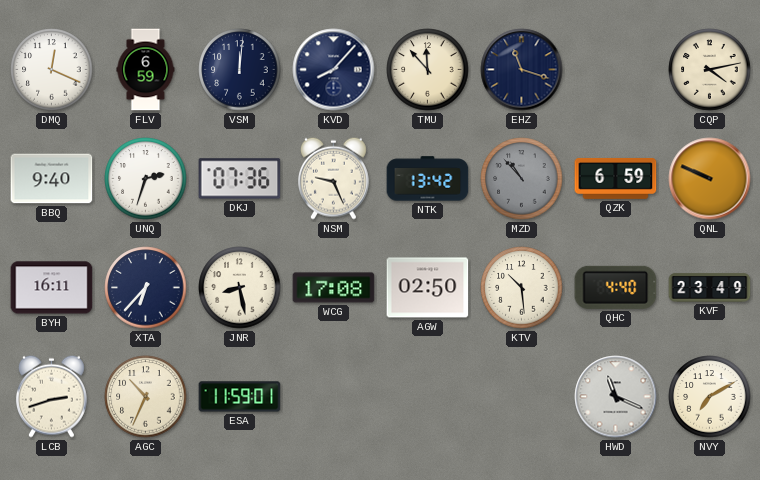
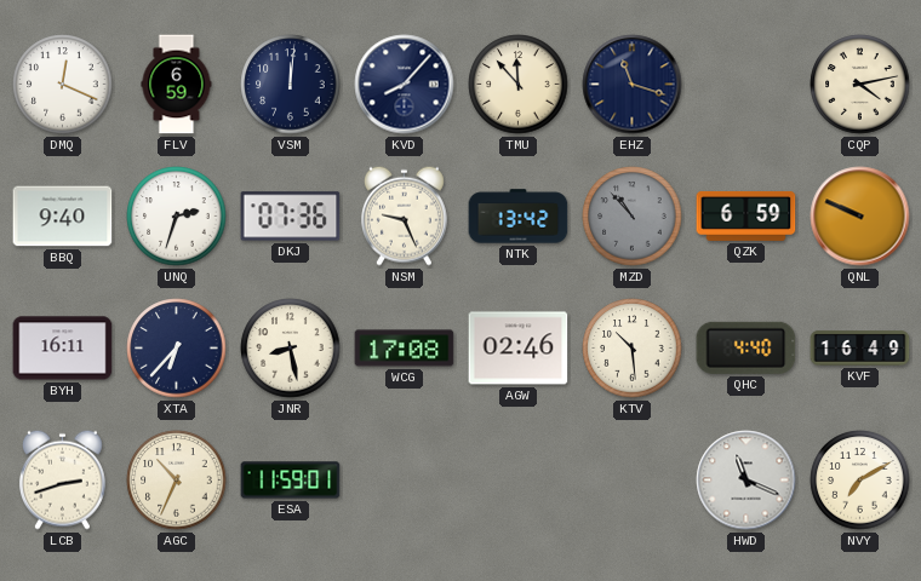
AGW: 02:50 -> 02:46 (519, 349)
KVF: 23:49 -> 16:49 (860, 349)
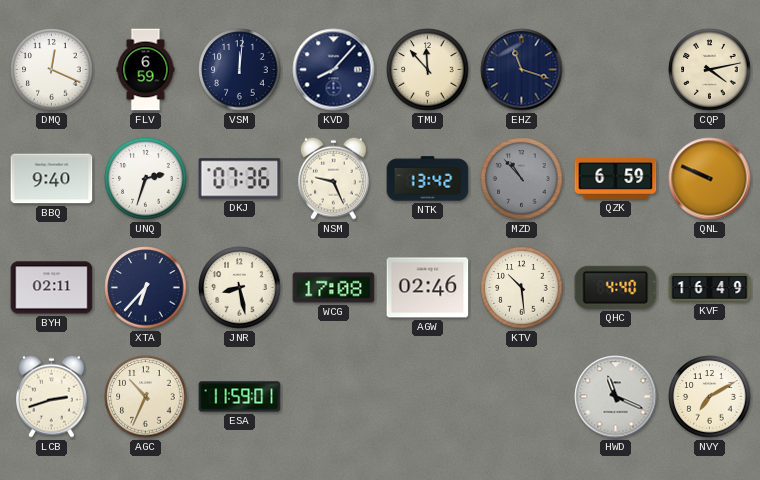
BYH: 16:11 -> 02:11 (52, 288)
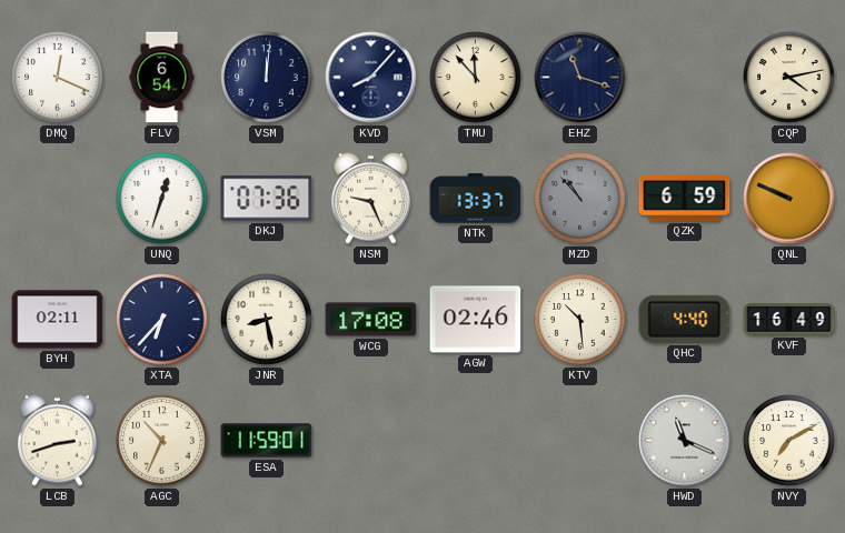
FLV: 6:59 -> 6:54 (162, 78)
BBQ: 9:40 -> none (52, 179)
UNQ: 2:33 -> 12:33 (162, 199)
NTK: 13:42 -> 13:37 (476, 199)
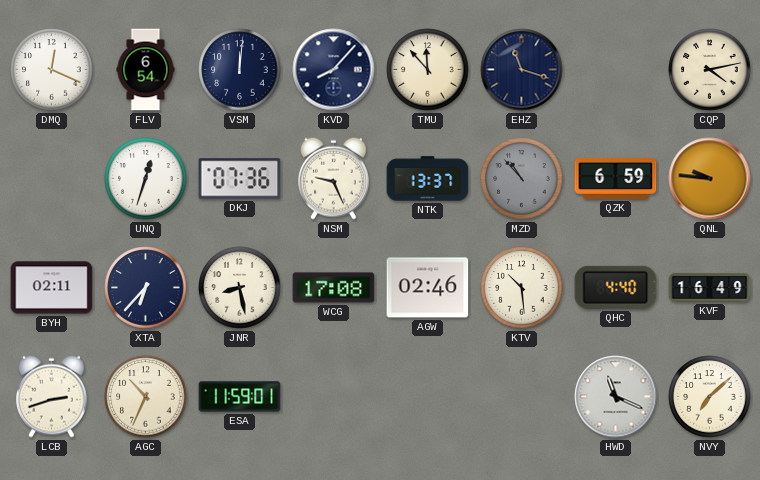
QNL: 9:49 -> 9:46 (710, 179)
NVY: 7:10 -> 7:08 (710, 397)
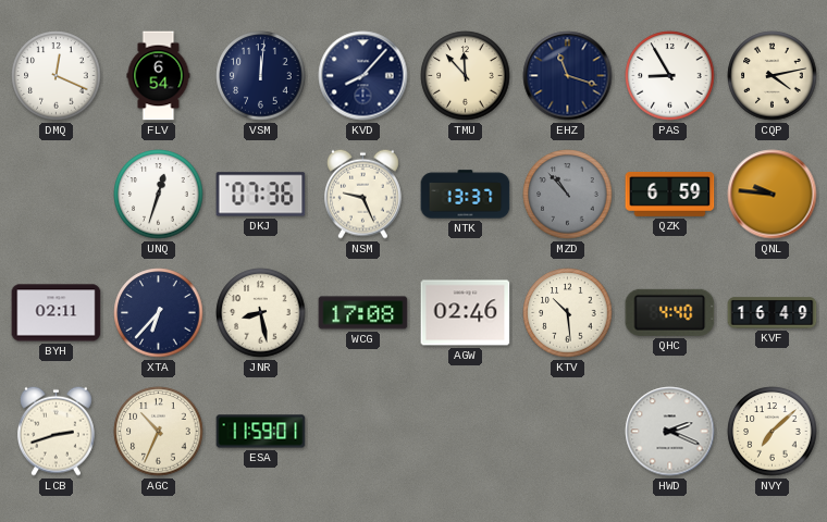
PAS: none -> 8:55 (670, 76)
HWD: 11:19 -> 2:19 (670, 432)
